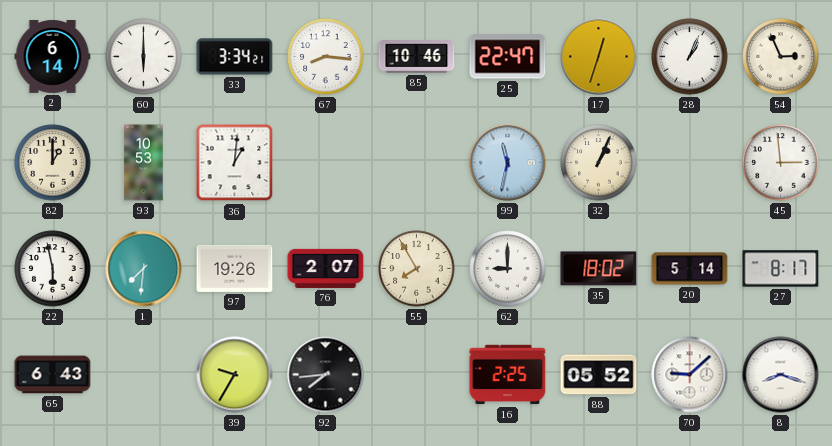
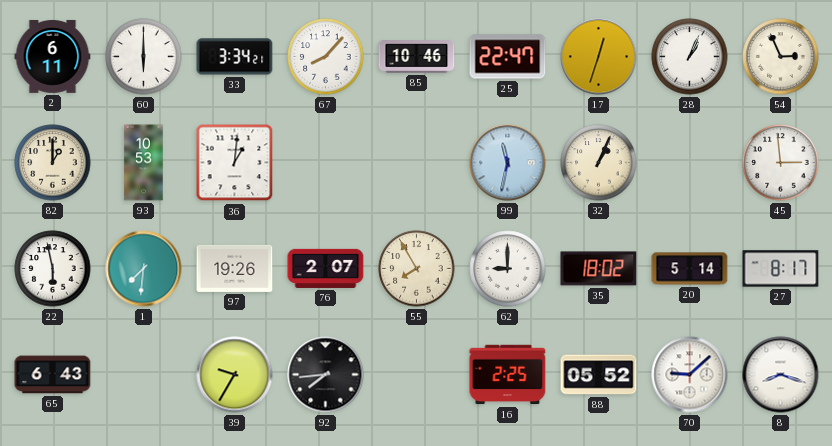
2: 6:14 -> 6:11 (53, 56)
67: 8:16 -> 8:07 (326, 57)
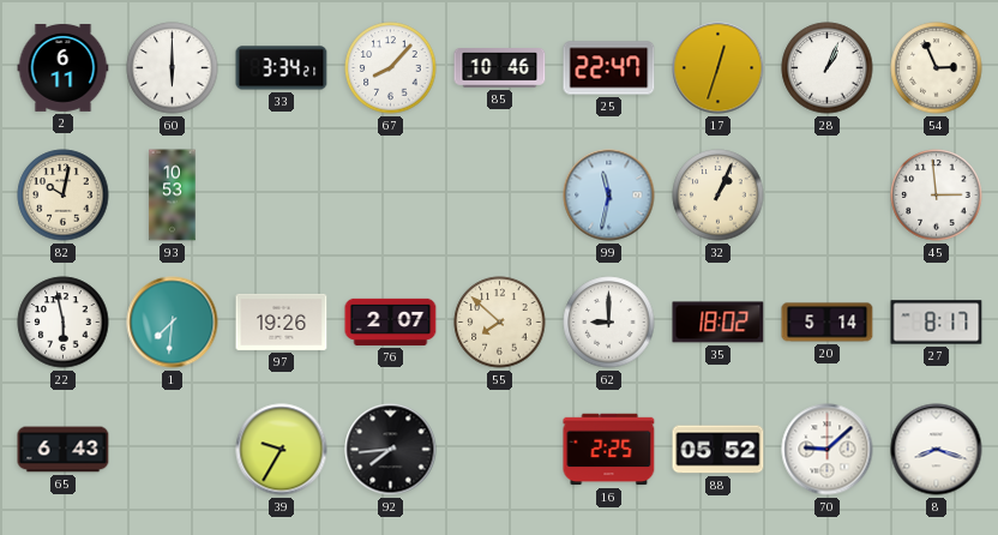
82: 1:00 -> 10:02 (64, 196)
36: 1:01 -> none (235, 163)
55: 7:55 -> 7:52 (500, 323)
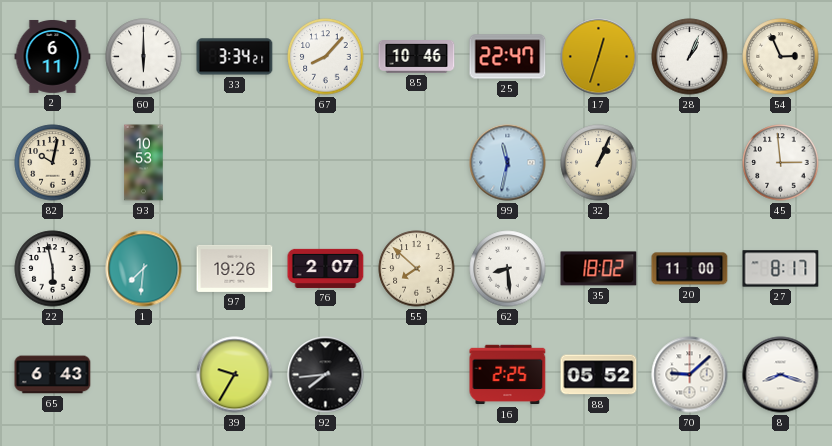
62: 9:00 -> 8:29 (508, 269)
20: 5:14 -> 11:00 (690, 269)
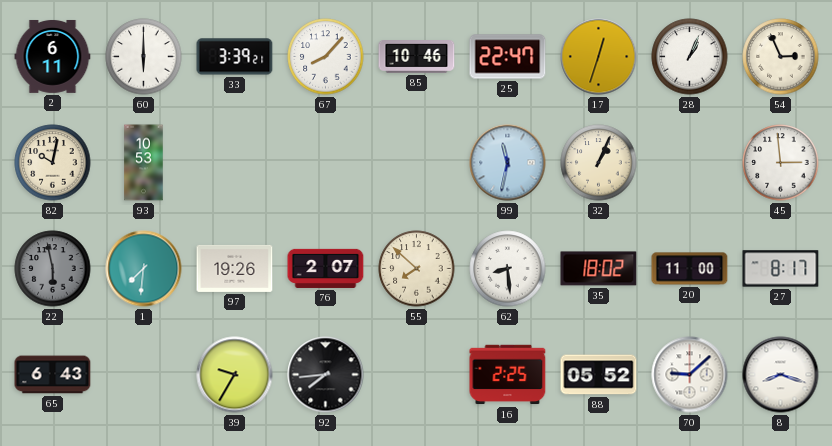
33: 3:34 -> 3:39 (235, 57)
22 dial: white -> grey (53, 269)
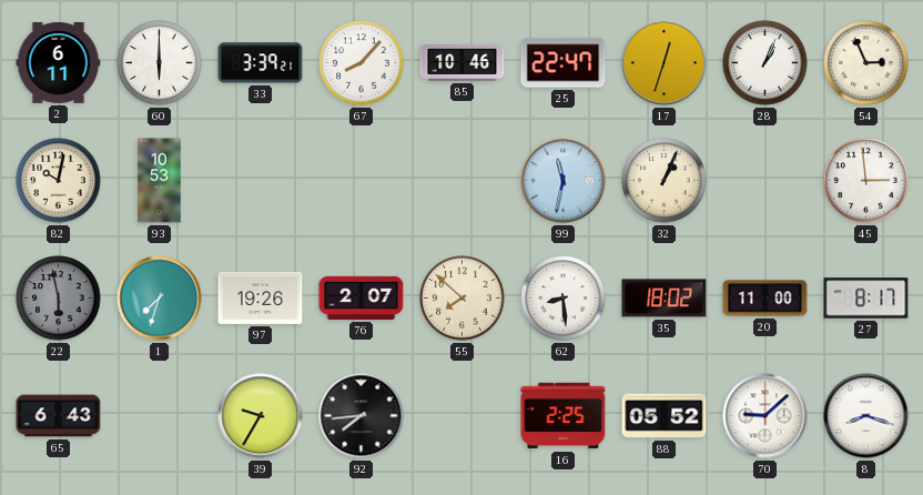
1: 7:31 -> 7:33 (160, 299)
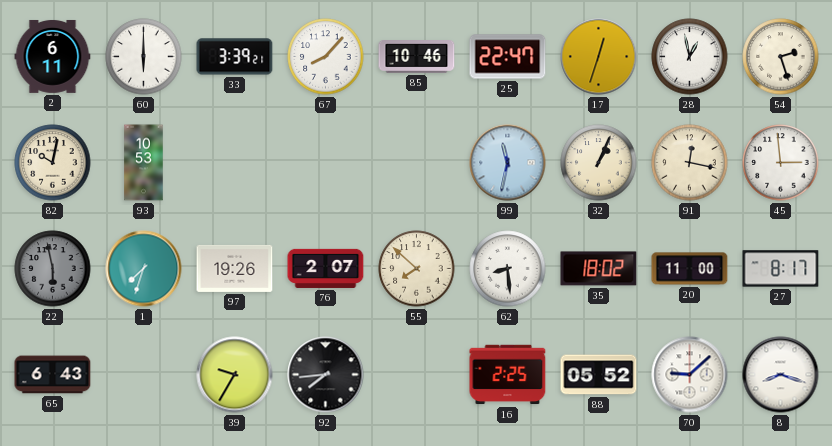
28: 1:04 -> 12:58 (690, 57)
54: 2:56 -> 2:27 (781, 57)
91: none -> 12:17 (690, 163)
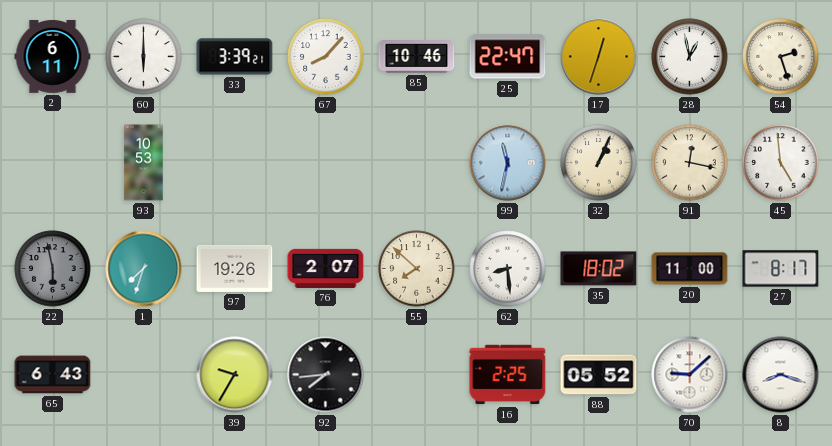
82: 10:02 -> none (53, 163)
45: 2:59 -> 4:59 (781, 163)
